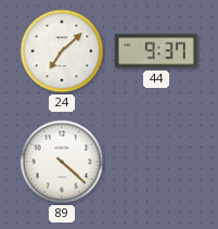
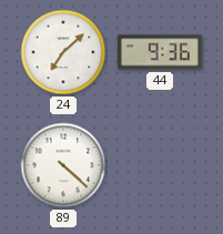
44: 9:37 -> 9:36 (160, 52)
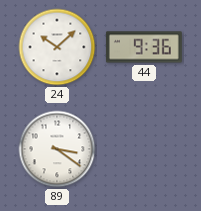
24: 7:08 -> 10:08 (57, 47)
89: 4:22 -> 3:21 (57, 149)
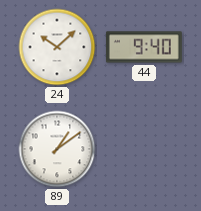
44: 9:36 -> 9:40 (144, 47)
89: 3:21 -> 1:09 (57, 149)
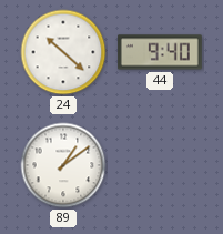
24: 10:08 -> 10:22 (63, 52)
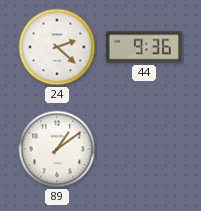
24: 10:22 -> 2:22 (57, 47)
44: 9:40 -> 9:36 (144, 47)
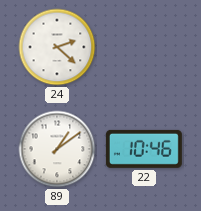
44: 9:36 -> none (144, 47)
22: none -> 10:46 (144, 149)
